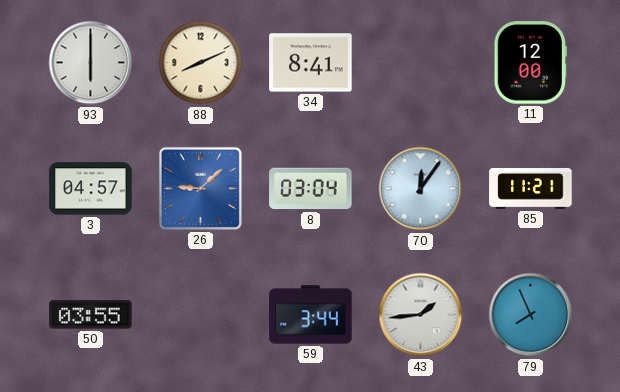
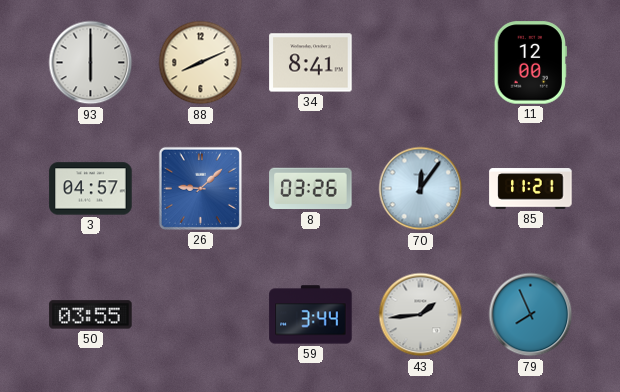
8: 03:04 -> 03:26 (311, 189)
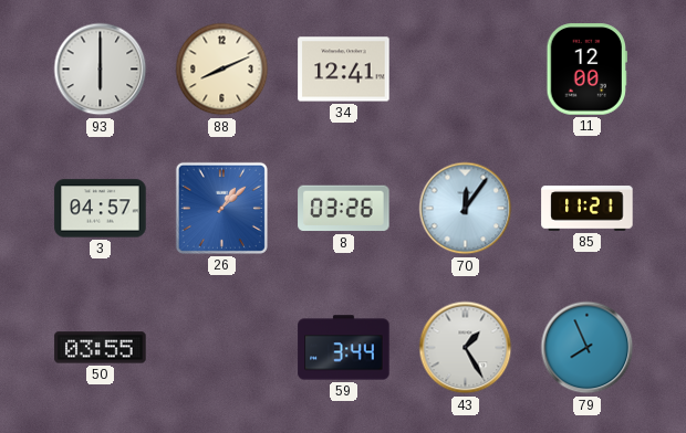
34: 8:41 -> 12:41 (344, 70)
26: 9:08 -> 1:08 (221, 208)
43: 1:44 -> 1:25 (466, 348)
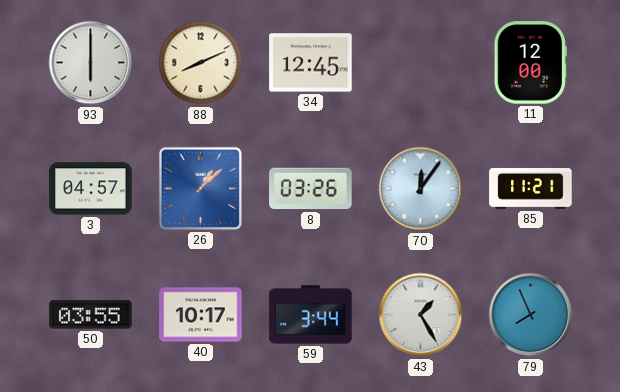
34: 12:41 -> 12:45 (311, 63)
40: none -> 10:17 (201, 315)
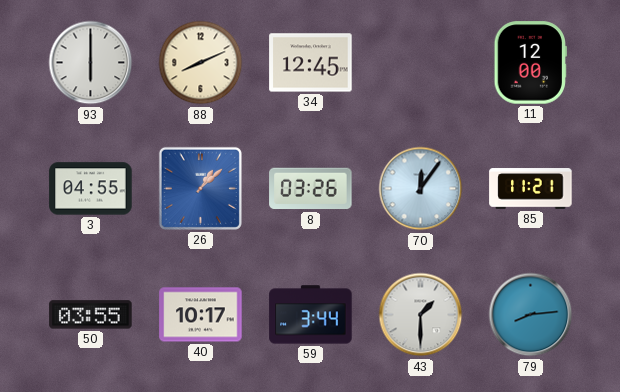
3: 04:57 -> 04:55 (91, 189)
43: 1:25 -> 1:30 (421, 315)
79: 7:56 -> 8:14 (531, 315)
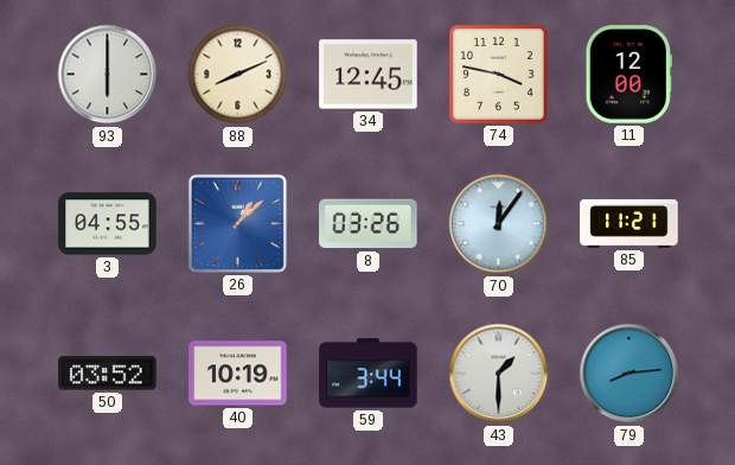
74: none -> 3:47 (499, 75)
50: 03:55 -> 03:52 (108, 374)
40: 10:17 -> 10:19 (238, 374)
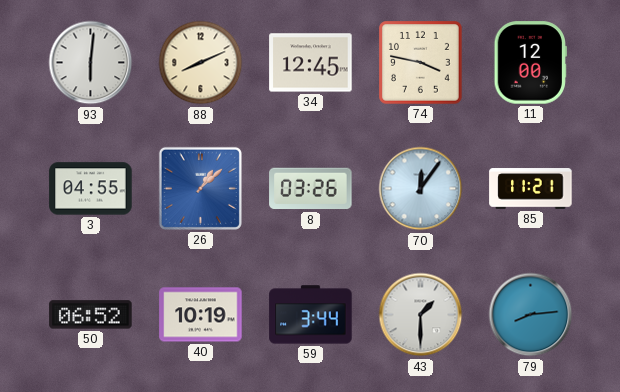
93: 6:00 -> 6:01 (91, 63)
50: 03:52 -> 06:52 (91, 315)
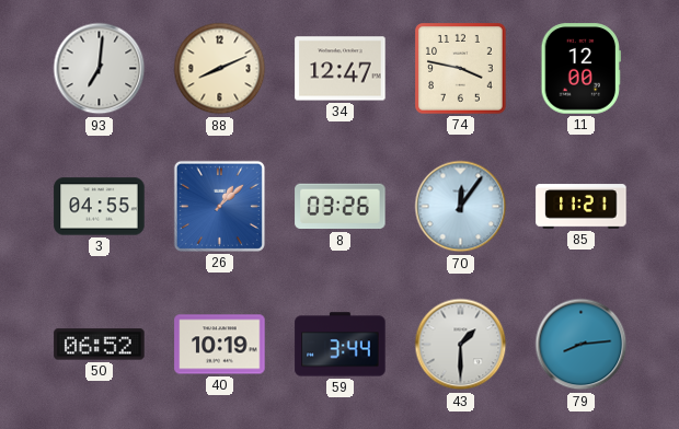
93: 6:01 -> 7:01 (100, 69)
34: 12:45 -> 12:47 (341, 69)
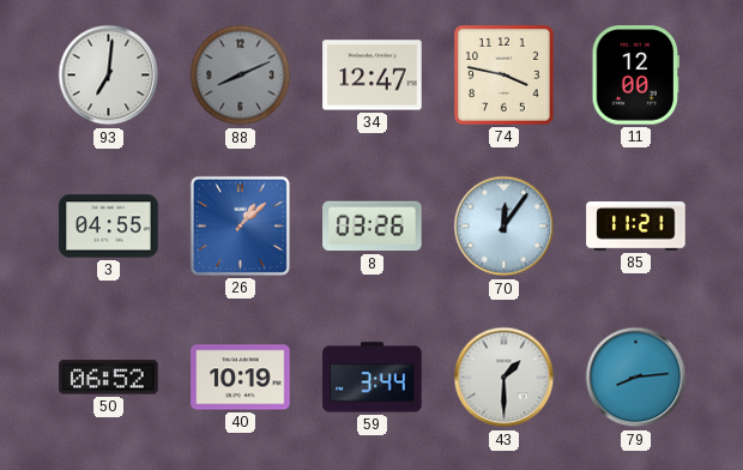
88 dial: cream -> grey (241, 76)
